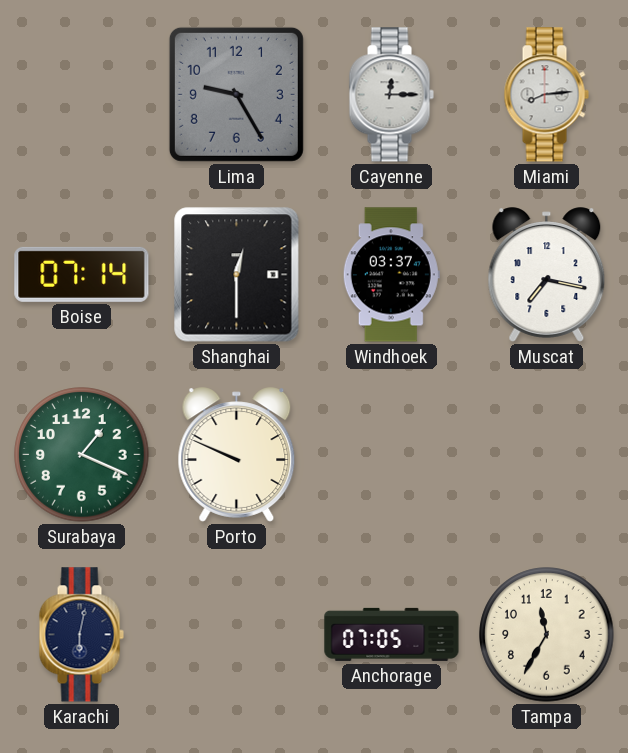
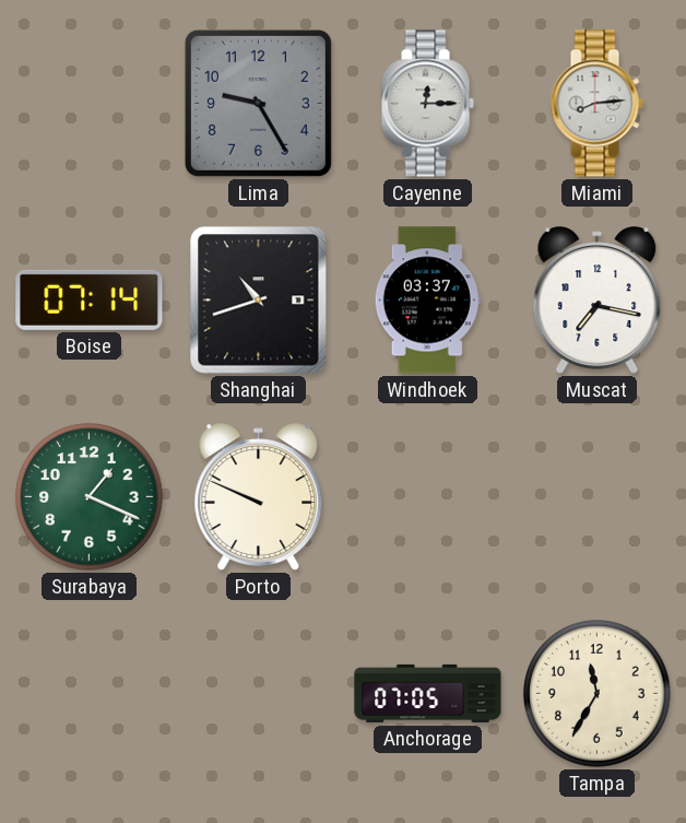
Shanghai: 12:30 -> 10:42 (259, 301)
Karachi: 6:02 -> none (81, 635)
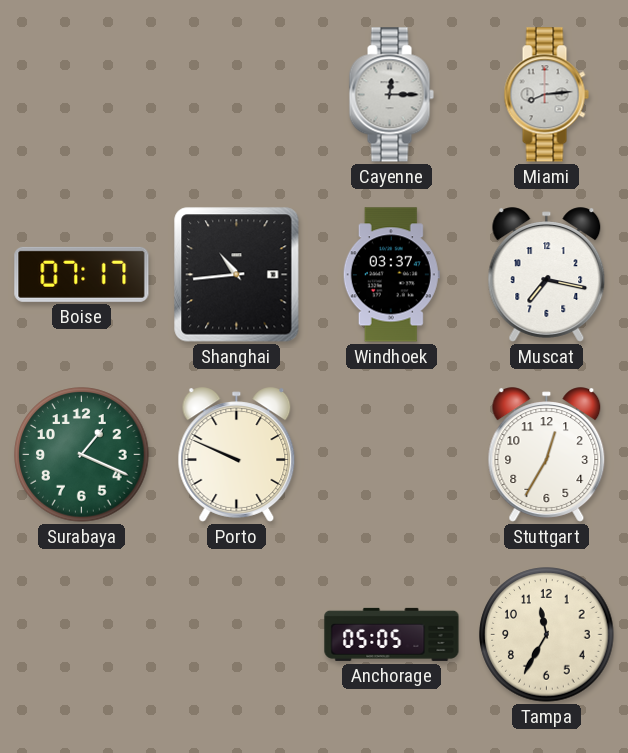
Lima: 9:25 -> none (258, 103)
Boise: 07:14 -> 07:17 (82, 274)
Shanghai: 10:42 -> 10:44 (237, 275)
Stuttgart: none -> 12:35 (547, 455)
Anchorage: 07:05 -> 05:05 (392, 634)
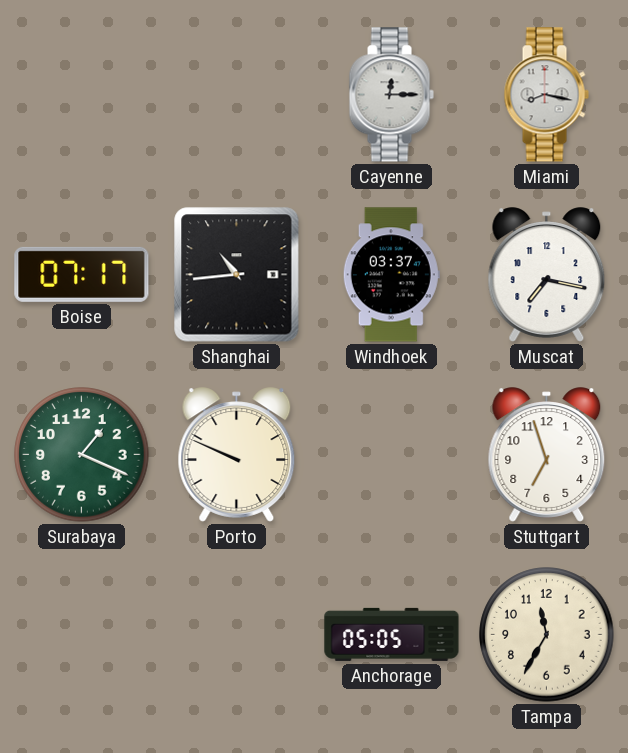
Miami: 8:14 -> 8:17 (546, 95)
Stuttgart: 12:35 -> 6:57 (547, 455)
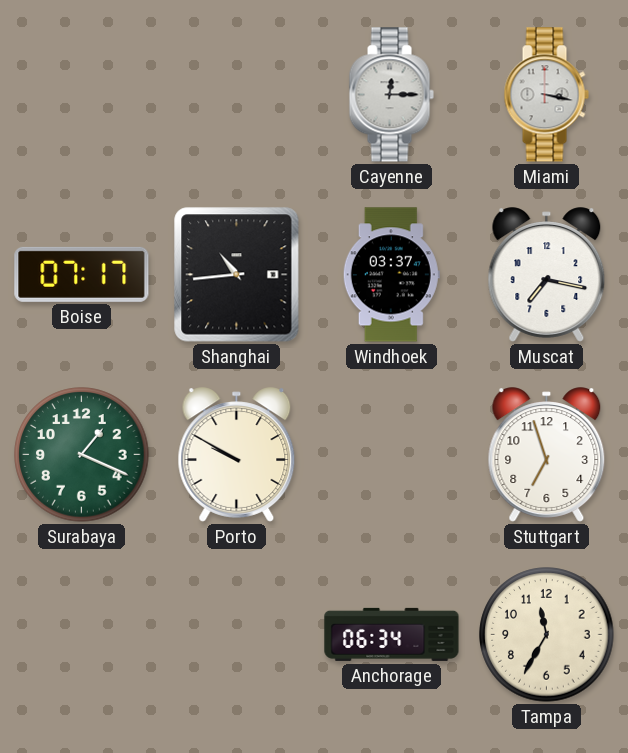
Miami: 8:17 -> 3:17 (546, 95)
Porto: 9:49 -> 9:50 (237, 455)
Anchorage: 05:05 -> 06:34 (392, 634)
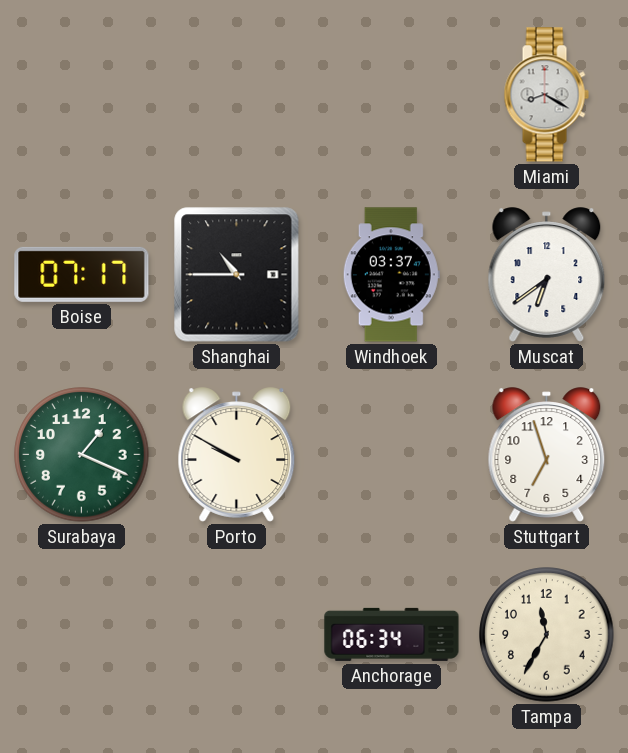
Cayenne: 12:15 -> none (391, 95)
Miami: 3:17 -> 8:20 (546, 95)
Shanghai: 10:44 -> 10:45 (237, 275)
Muscat: 7:17 -> 6:39 (547, 275)
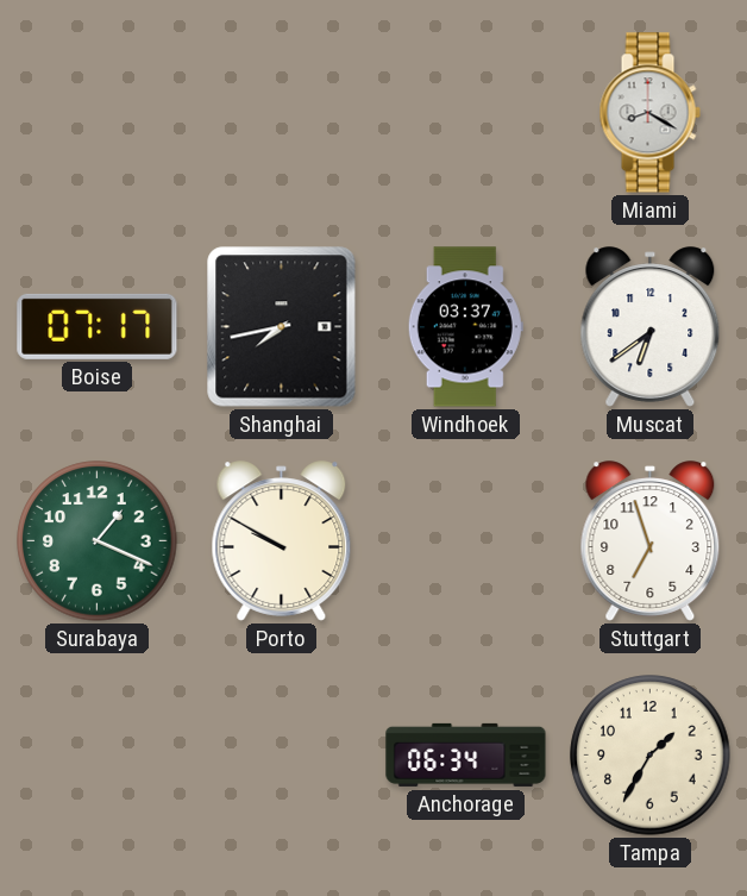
Shanghai: 10:45 -> 7:43 (282, 327)
Tampa: 11:35 -> 1:35 (651, 756)
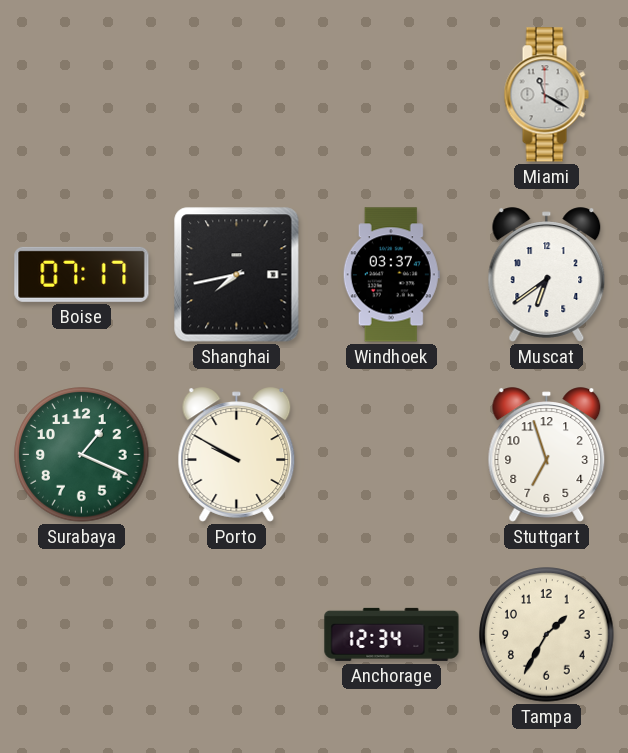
Miami: 8:20 -> 11:20 (546, 95)
Anchorage: 06:34 -> 12:34 (392, 634)
